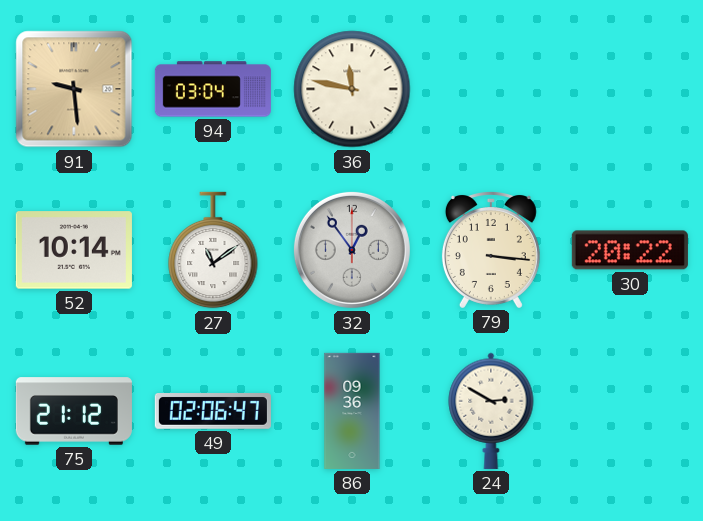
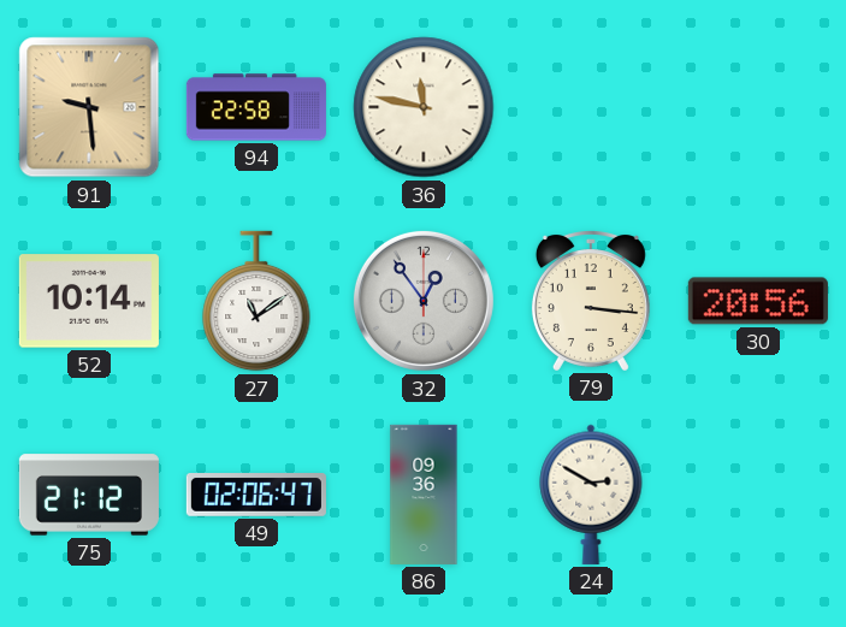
94: 03:04 -> 22:58 (256, 107)
30: 20:22 -> 20:56 (758, 301)
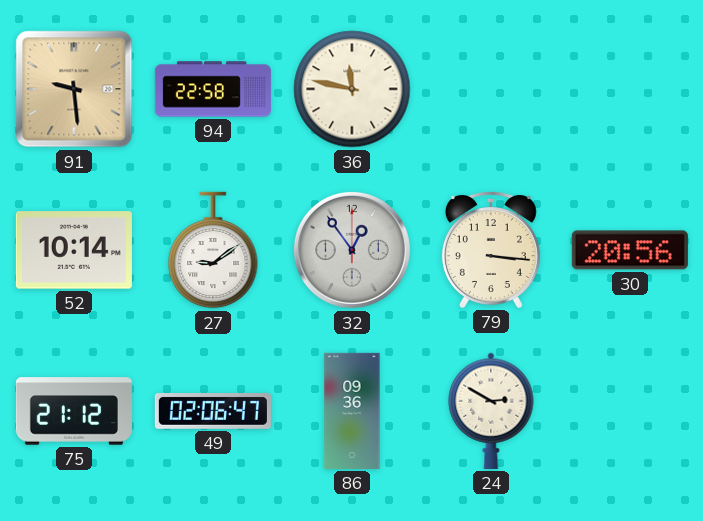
27: 11:09 -> 9:09 (213, 250)
